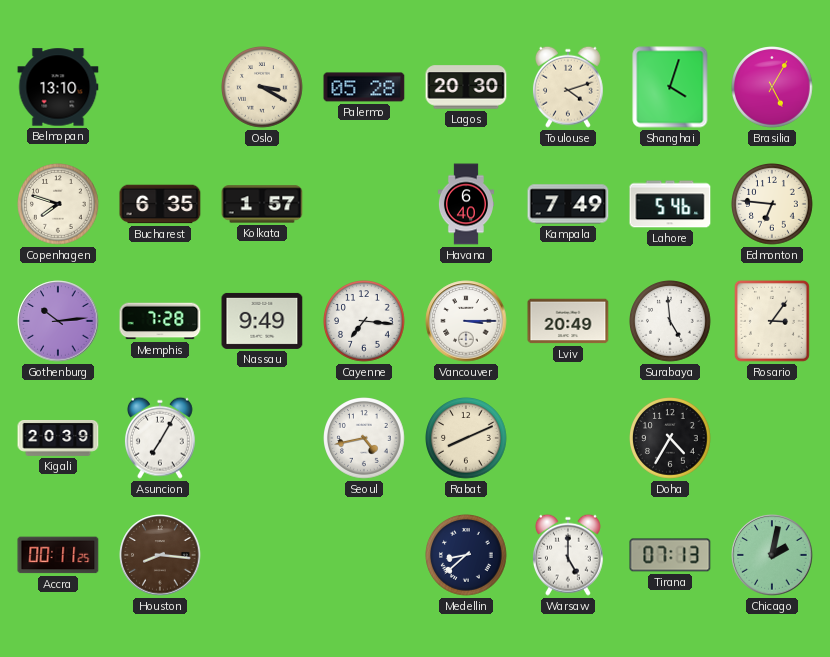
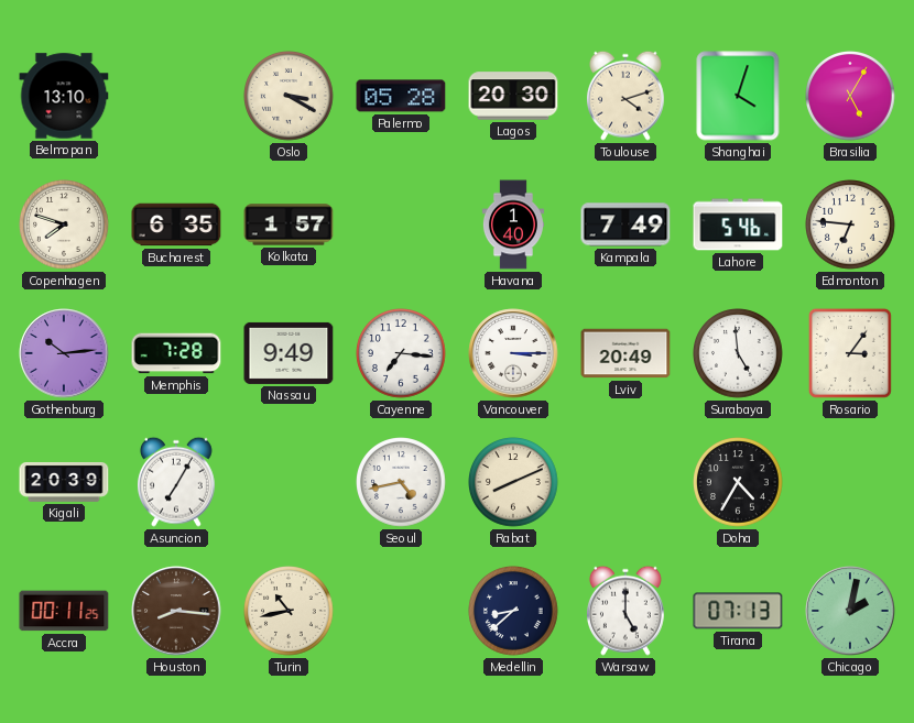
Havana: 6:40 -> 1:40 (513, 224)
Turin: none -> 10:43 (289, 612)
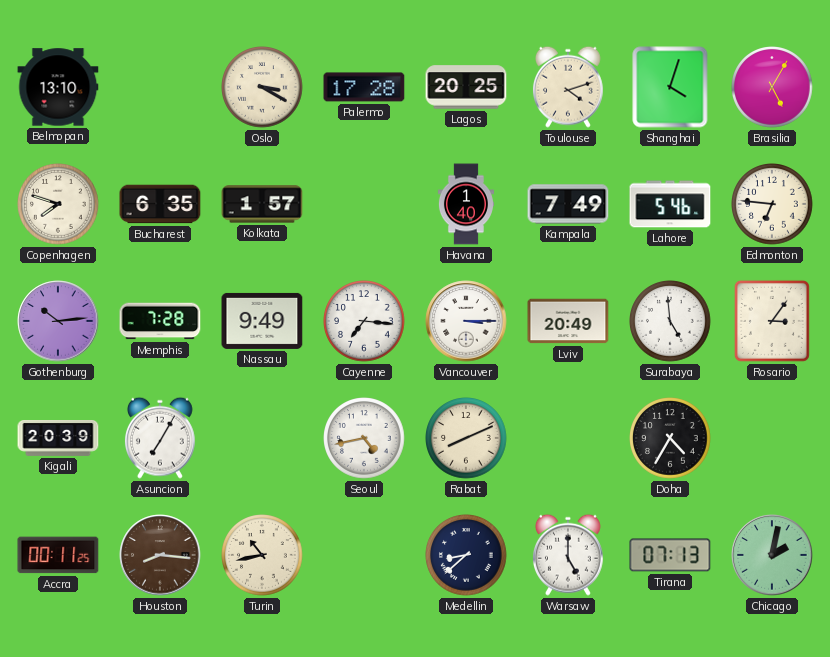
Palermo: 05:28 -> 17:28 (364, 87)
Lagos: 20:30 -> 20:25 (466, 87)
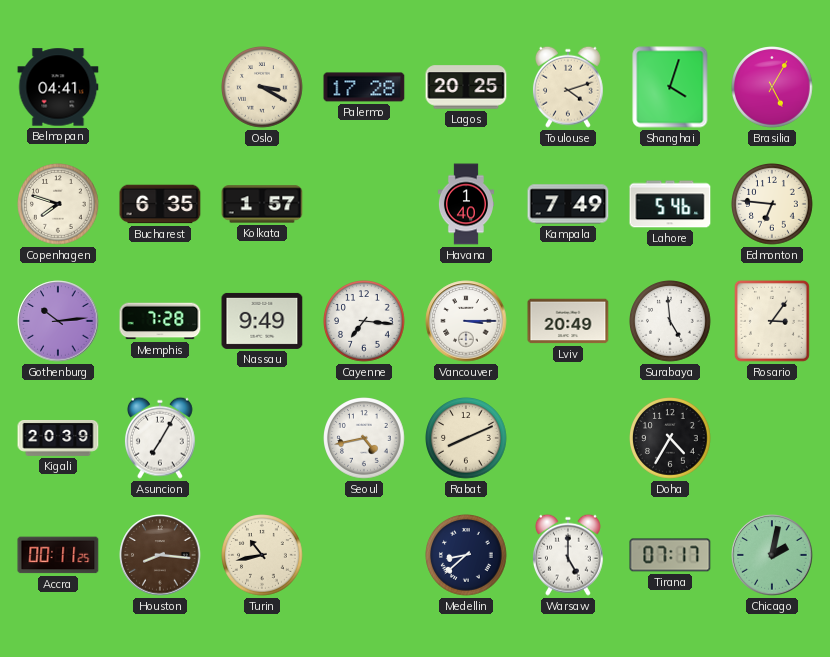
Belmopan: 13:10 -> 04:41 (58, 87)
Tirana: 07:13 -> 07:17 (670, 555)
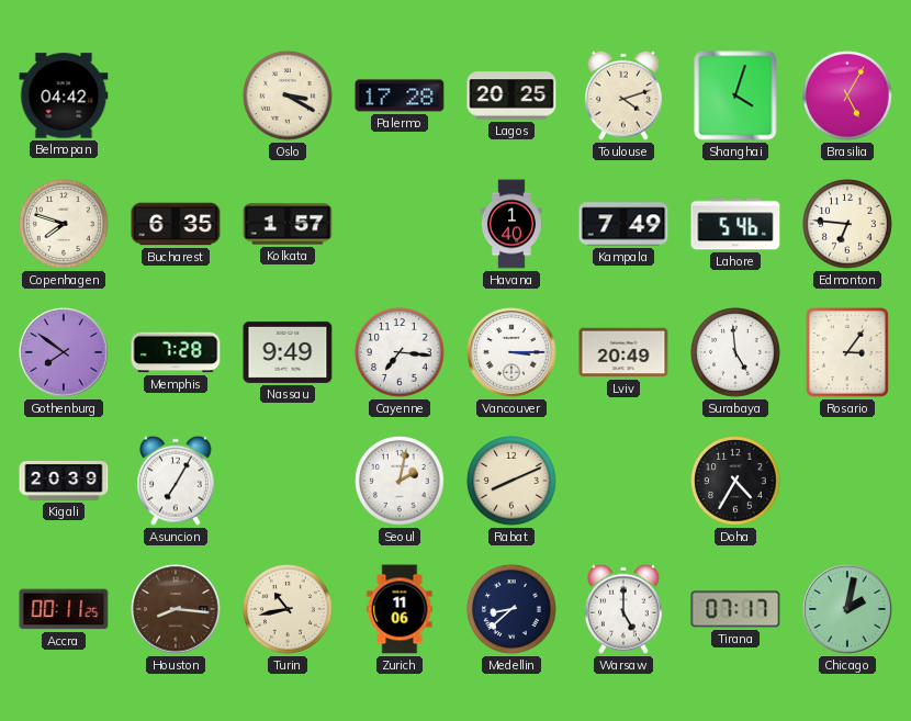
Belmopan: 04:41 -> 04:42 (64, 95)
Gothenburg: 10:14 -> 7:51 (64, 352)
Seoul: 4:43 -> 2:02 (400, 482)
Zurich: none -> 11:06 (400, 609)
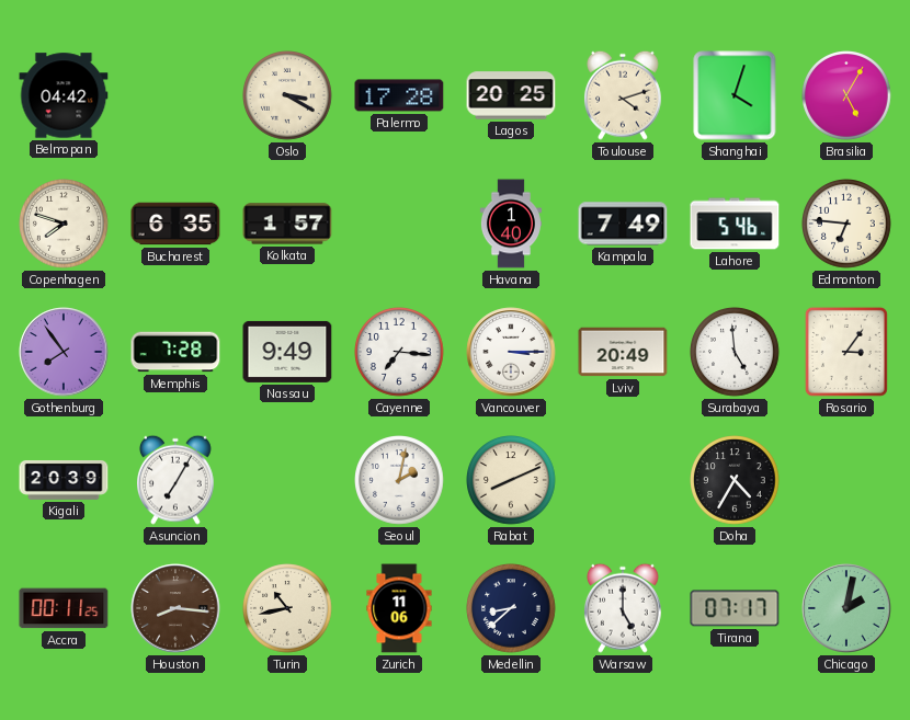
Gothenburg: 7:51 -> 7:54 (64, 352)
